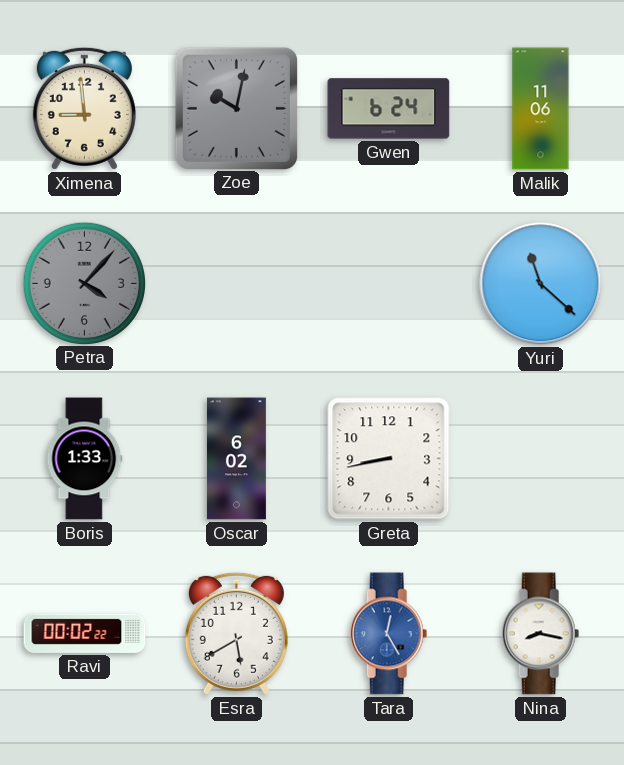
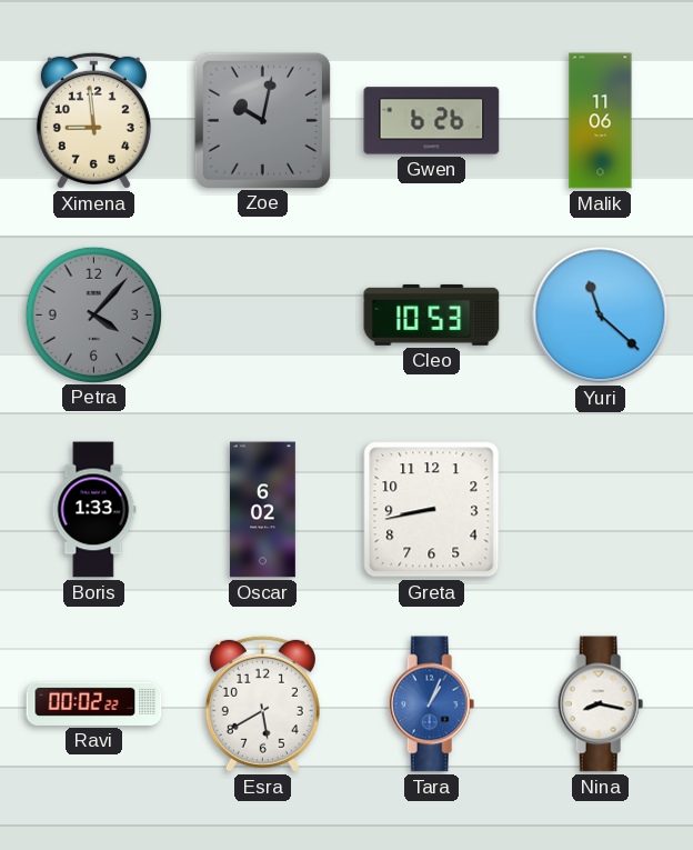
Gwen: 6:24 -> 6:26 (432, 121)
Cleo: none -> 10:53 (432, 314)
Tara: 12:25 -> 1:04 (432, 704)
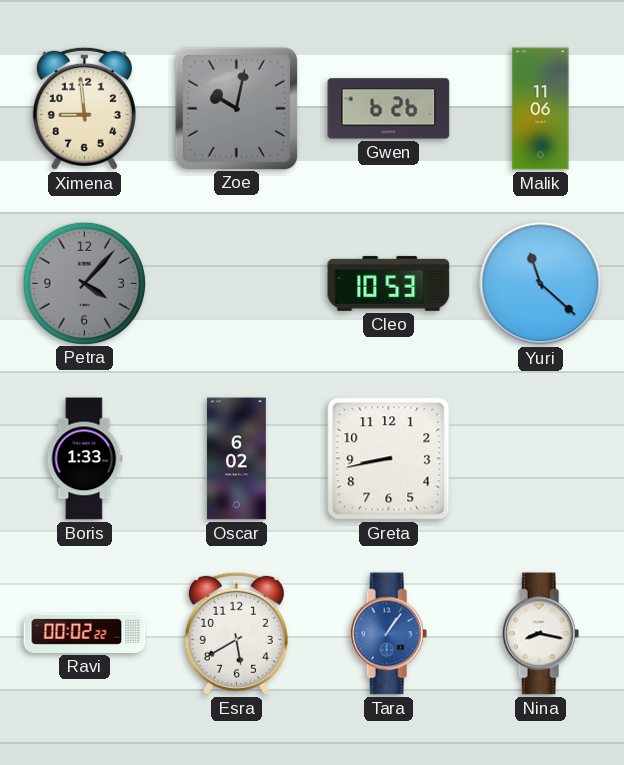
Tara: 1:04 -> 1:06 (389, 634)
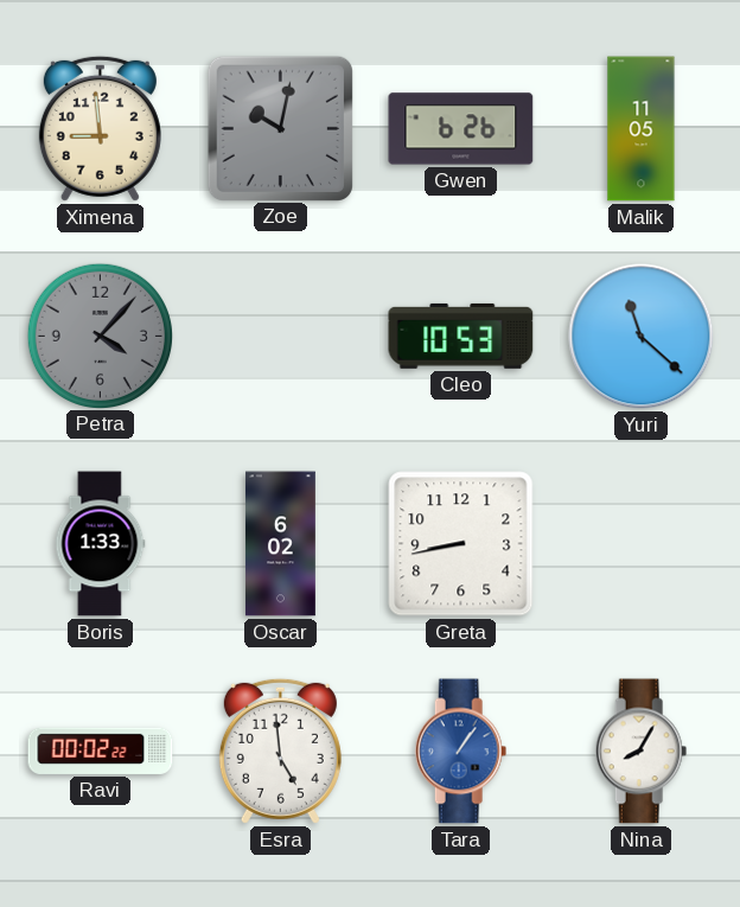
Malik: 11:06 -> 11:05 (642, 129)
Esra: 5:40 -> 4:59 (280, 750)
Nina: 8:17 -> 8:05 (642, 752)
